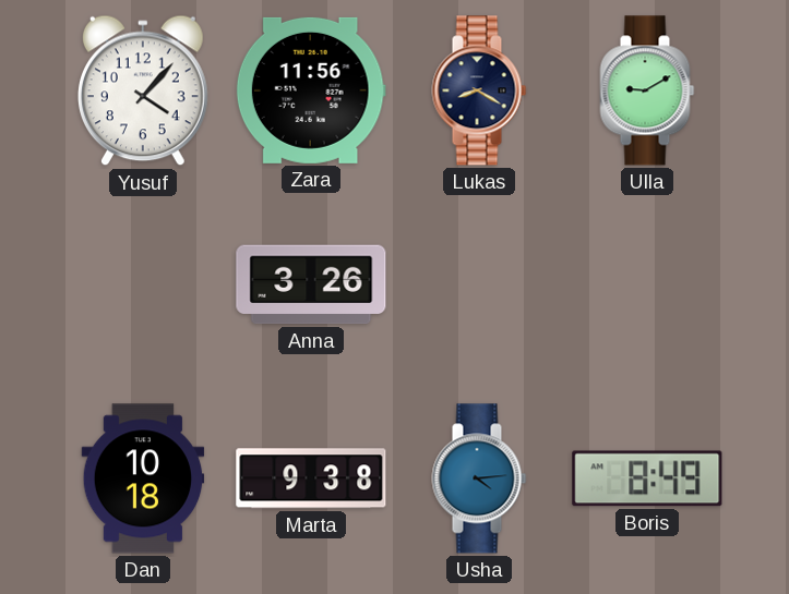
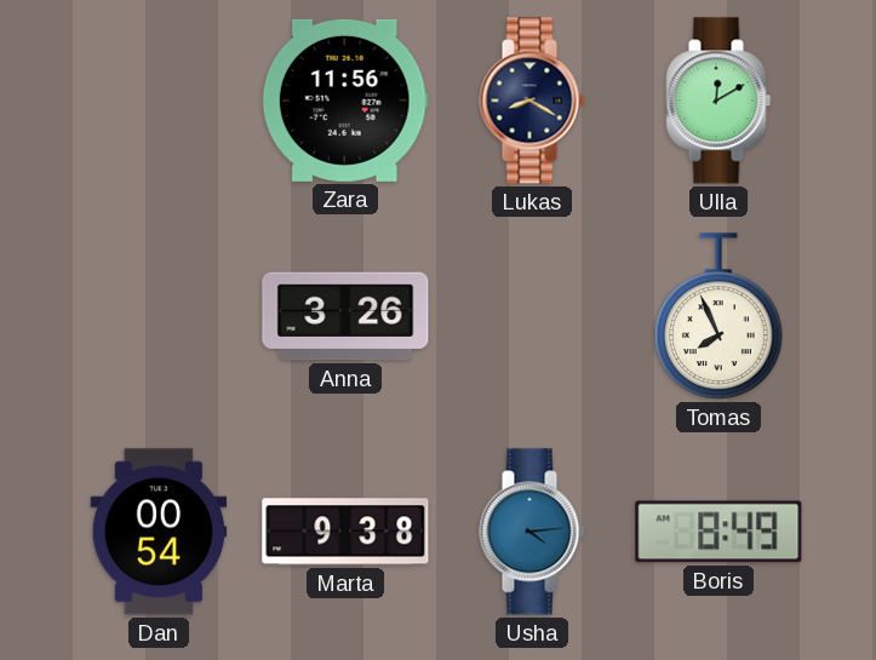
Yusuf: 4:07 -> none (143, 90)
Ulla: 9:10 -> 12:10 (718, 101)
Tomas: none -> 7:56 (720, 316)
Dan: 10:18 -> 00:54 (159, 532)
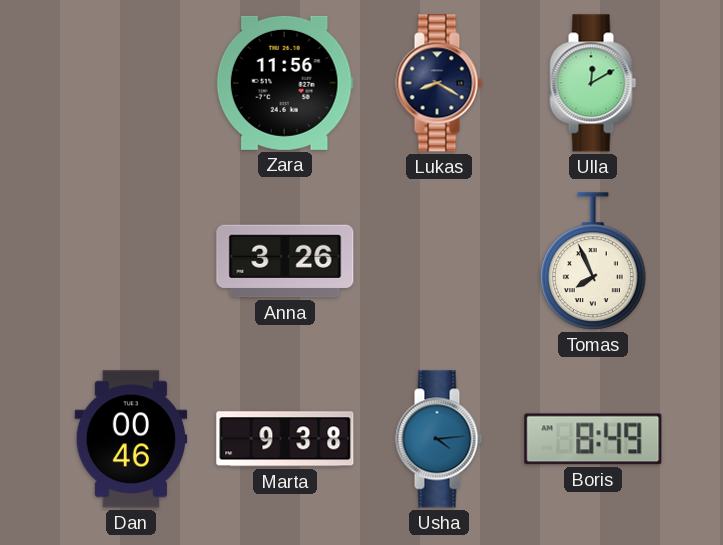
Dan: 00:54 -> 00:46 (131, 439)
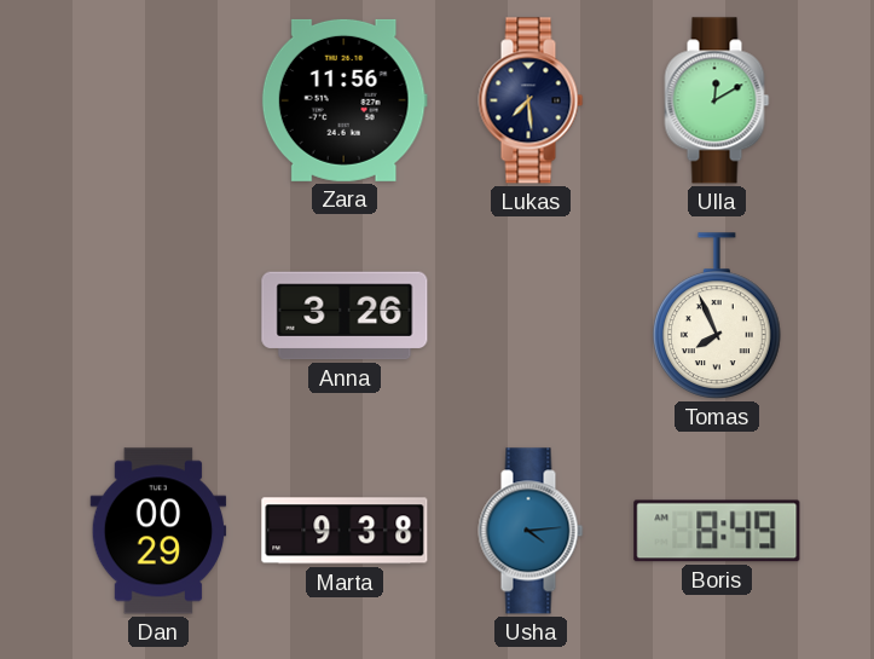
Lukas: 8:20 -> 7:29 (531, 100)
Dan: 00:46 -> 00:29 (158, 531)
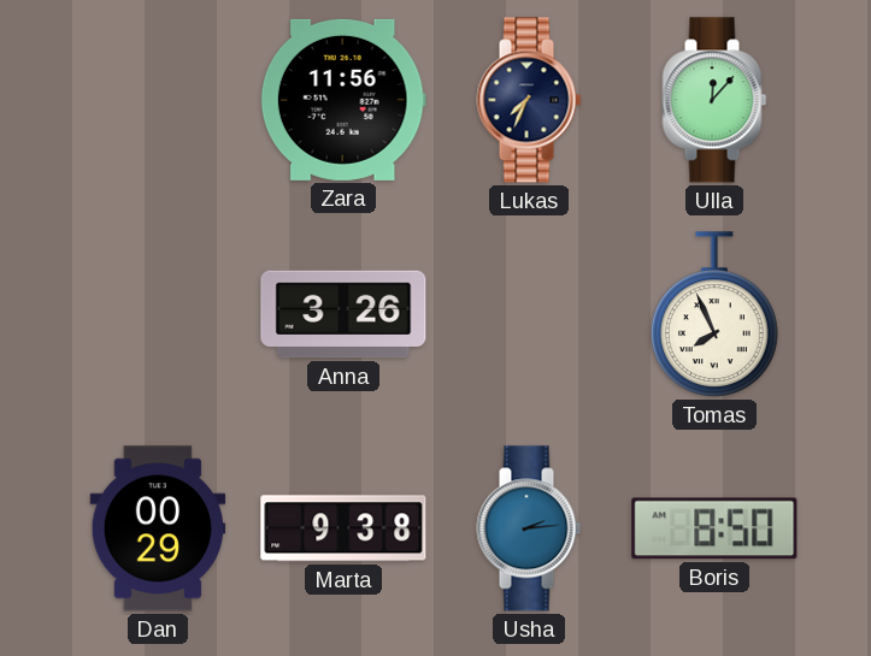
Lukas: 7:29 -> 7:34 (529, 100)
Ulla: 12:10 -> 12:07 (714, 100)
Usha: 4:14 -> 2:14 (529, 528)
Boris: 8:49 -> 8:50 (714, 528)
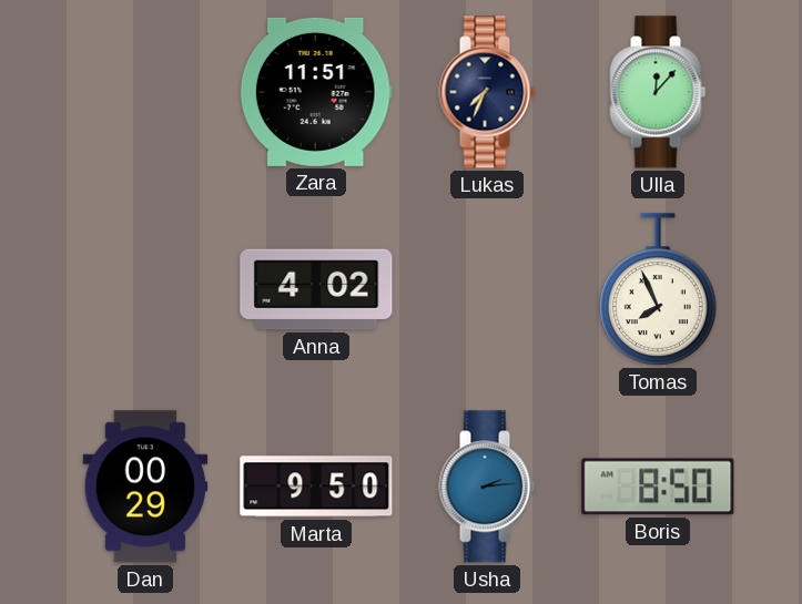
Zara: 11:56 -> 11:51 (316, 92)
Anna: 3:26 -> 4:02 (316, 289)
Marta: 9:38 -> 9:50 (316, 487)
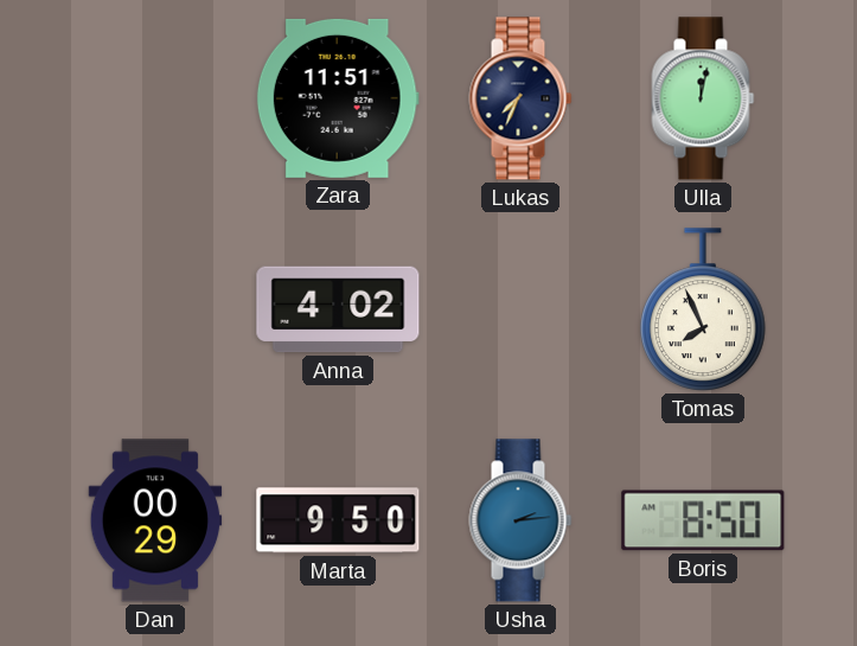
Ulla: 12:07 -> 12:02 (703, 98)
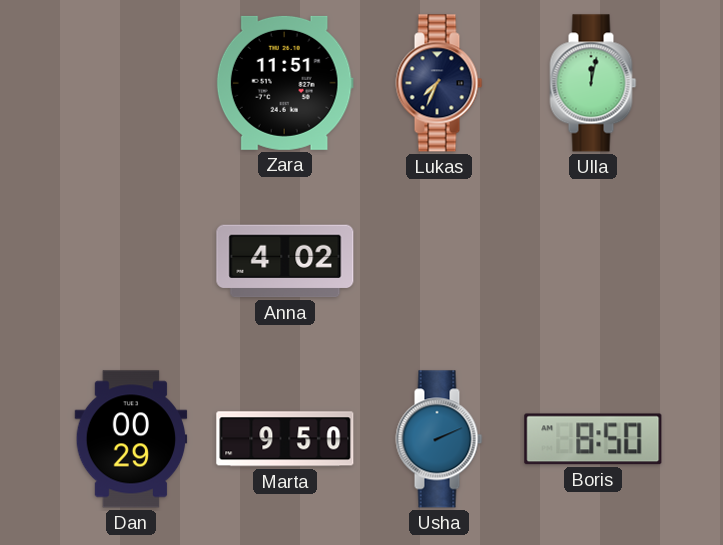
Tomas: 7:56 -> none (704, 309)
Usha: 2:14 -> 2:11 (439, 439)
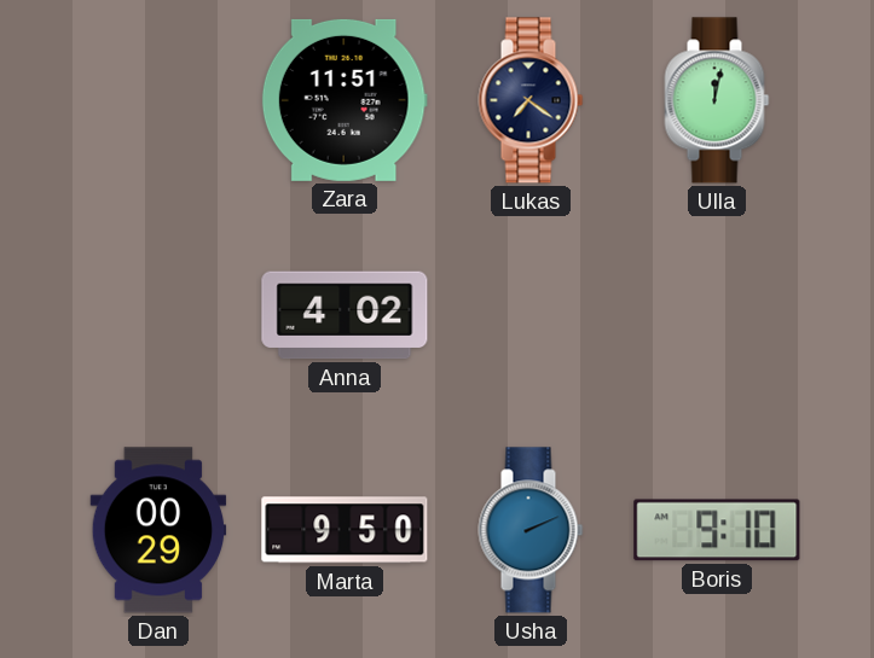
Lukas: 7:34 -> 7:21 (531, 100)
Boris: 8:50 -> 9:10 (717, 530)
